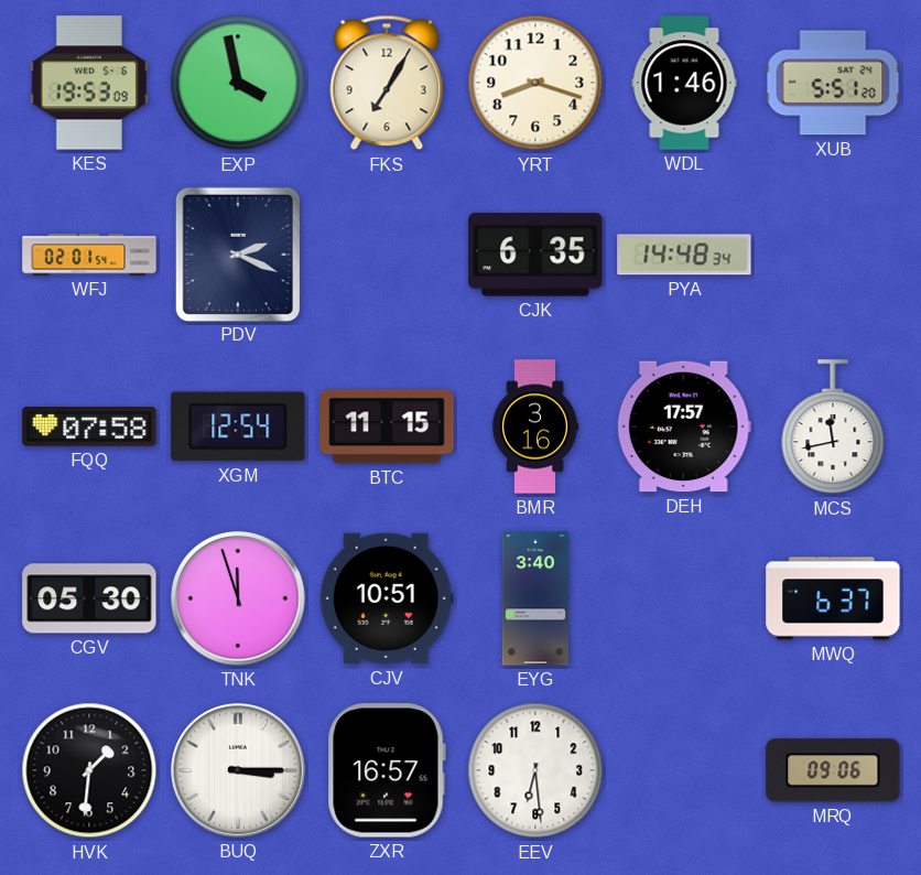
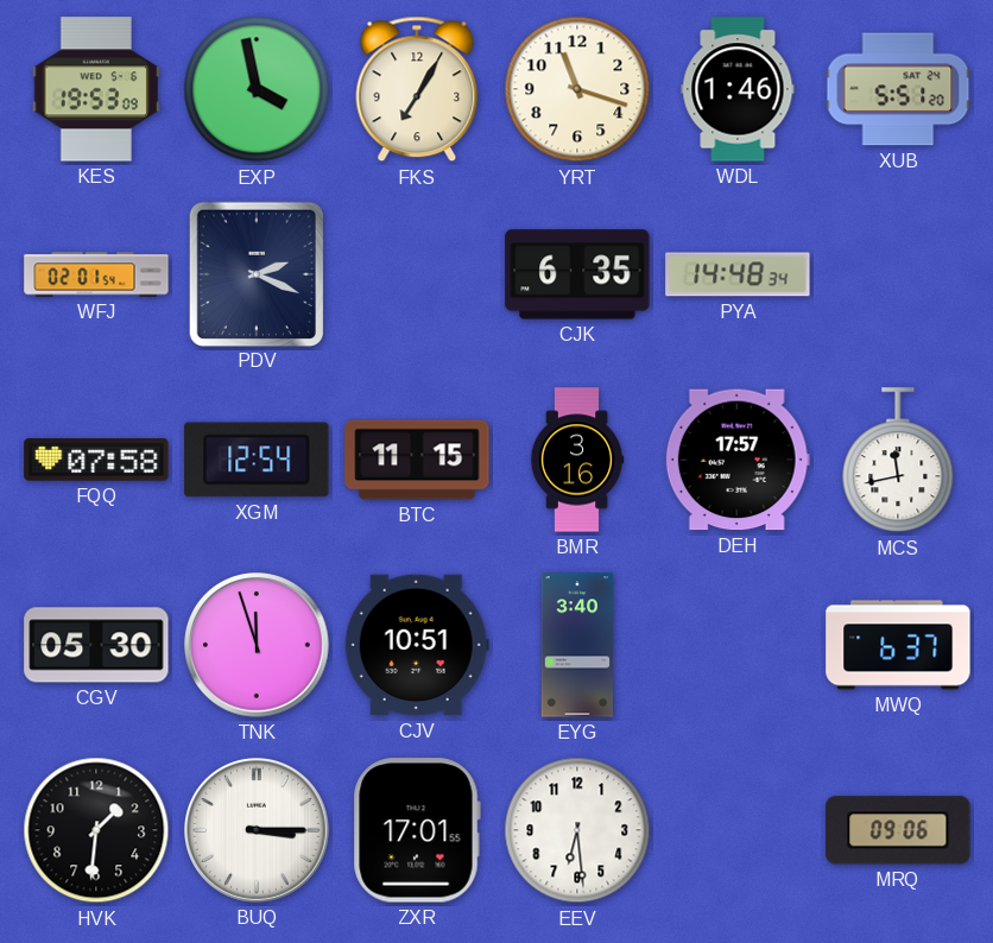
YRT: 8:18 -> 11:18 (577, 89)
ZXR: 16:57 -> 17:01 (417, 830)
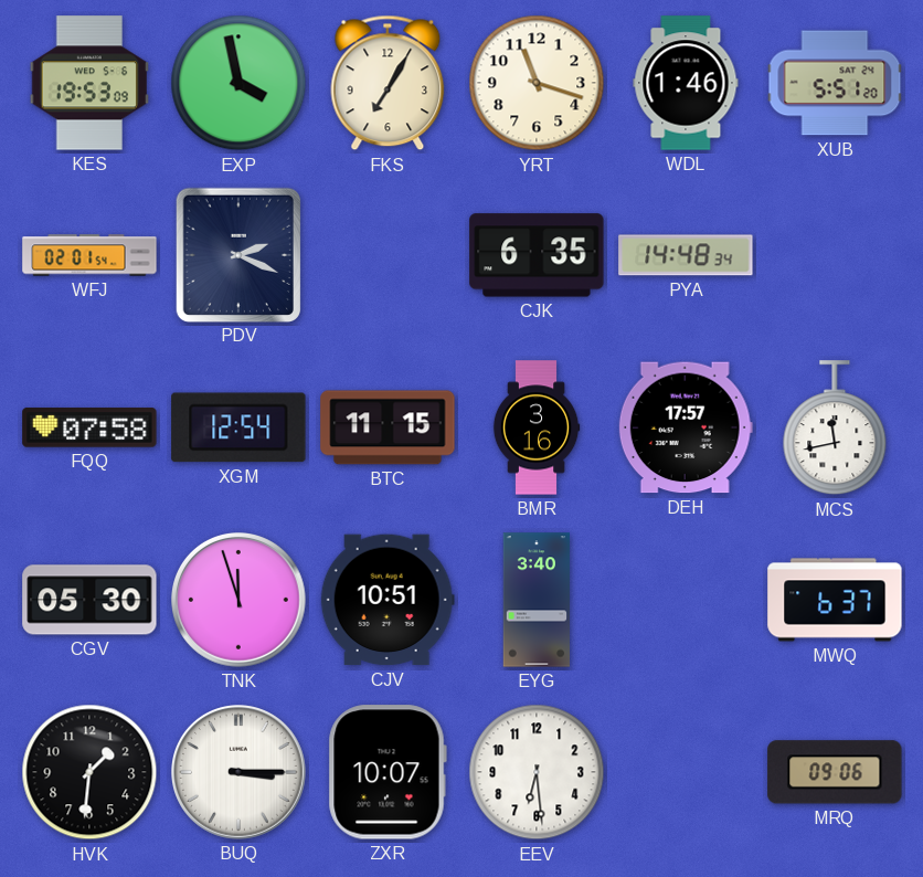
ZXR: 17:01 -> 10:07 (388, 772)
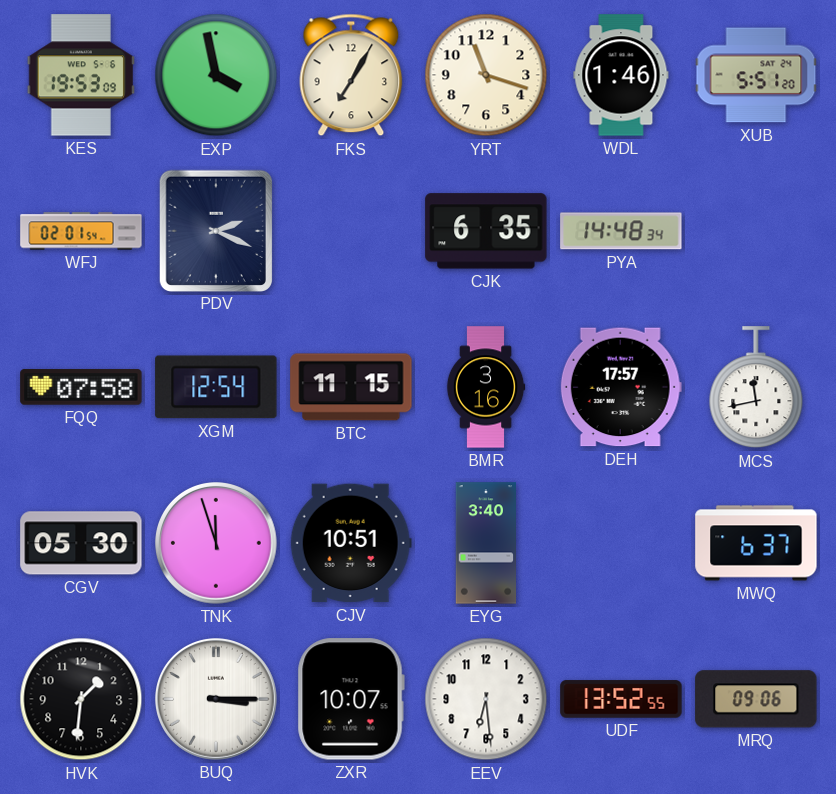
UDF: none -> 13:52 (621, 699)
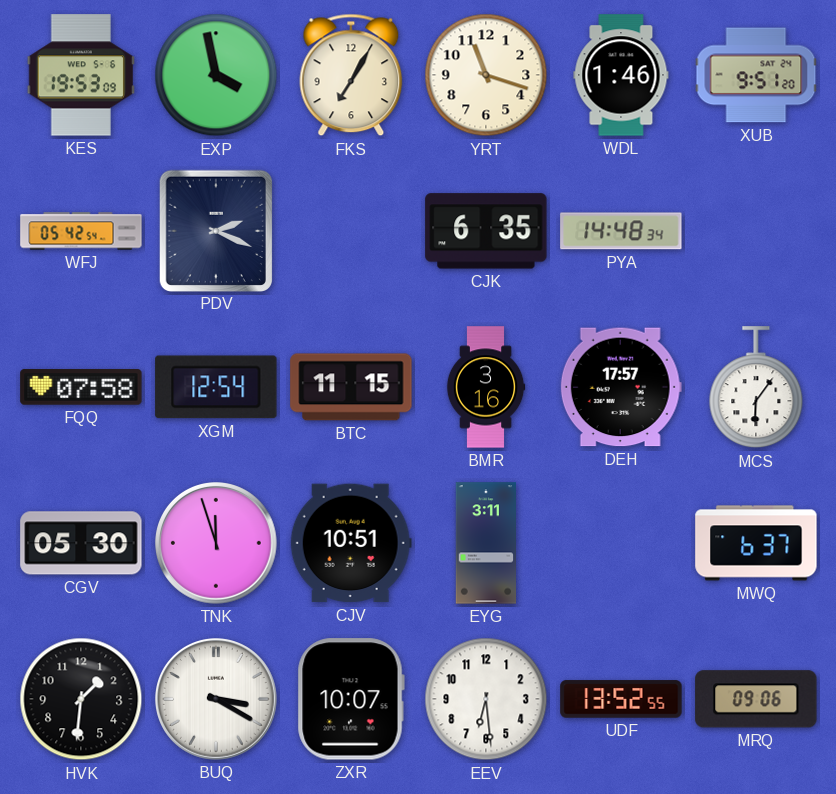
XUB: 5:51 -> 9:51 (756, 75)
WFJ: 02:01 -> 05:42 (81, 231)
MCS: 11:43 -> 6:06 (756, 388)
EYG: 3:40 -> 3:11 (485, 543)
BUQ: 3:15 -> 3:20 (217, 700)
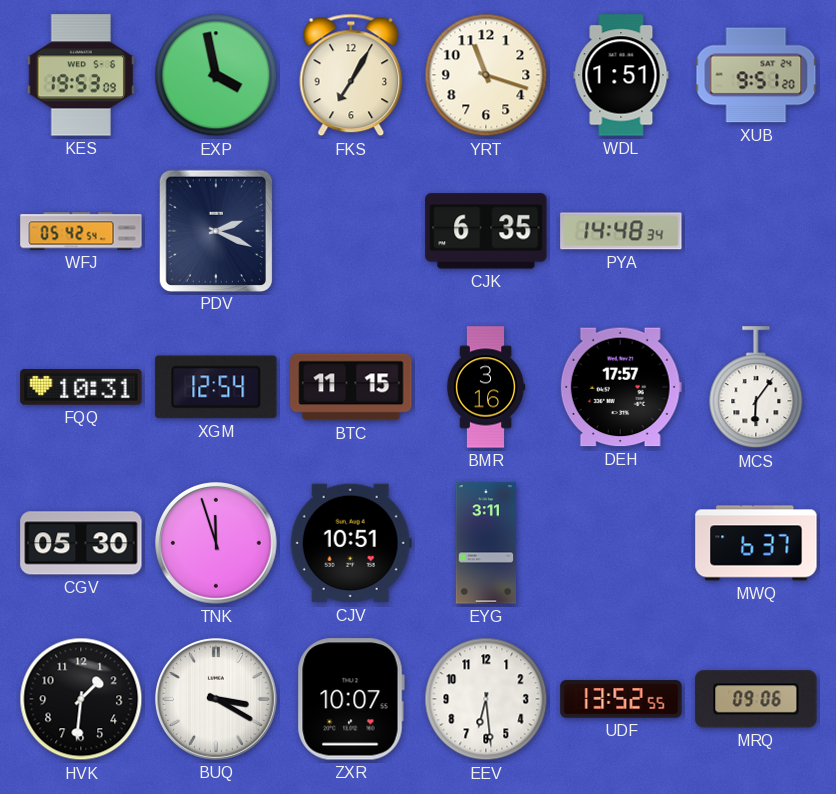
WDL: 1:46 -> 1:51 (621, 75)
FQQ: 07:58 -> 10:31 (81, 387)
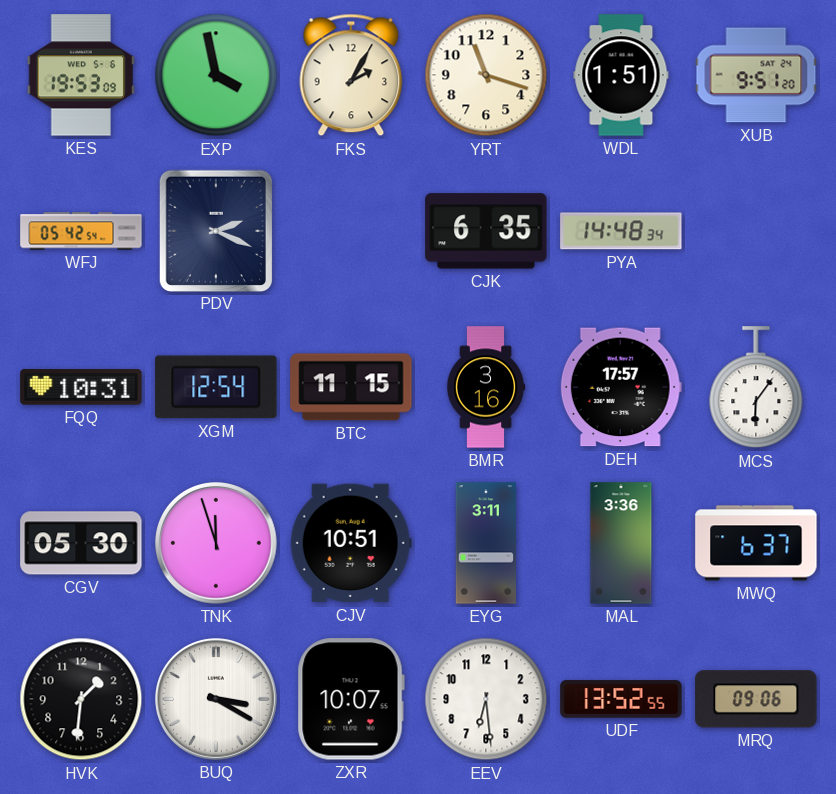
FKS: 7:05 -> 2:05 (351, 75)
MAL: none -> 3:36 (621, 543)
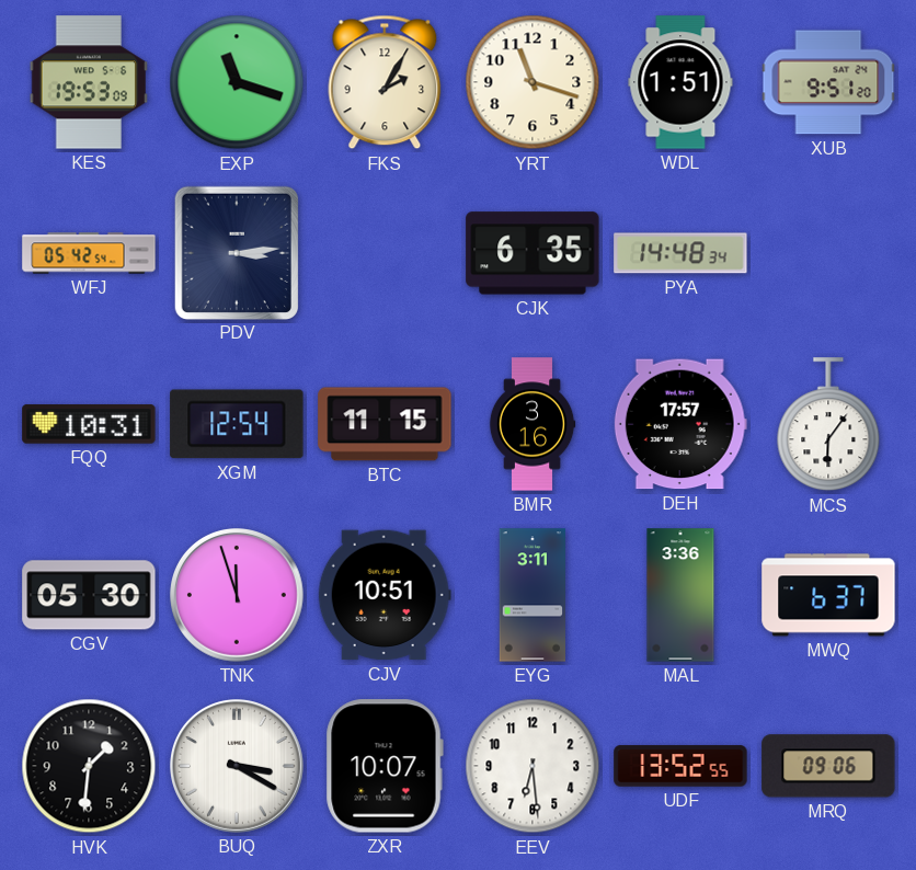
EXP: 3:58 -> 11:18 (237, 82)
PDV: 2:19 -> 3:14 (236, 252)
